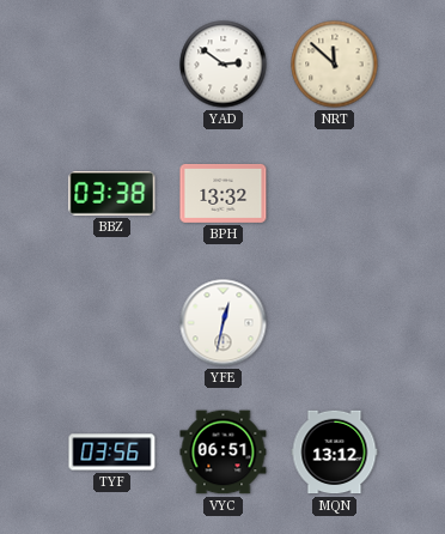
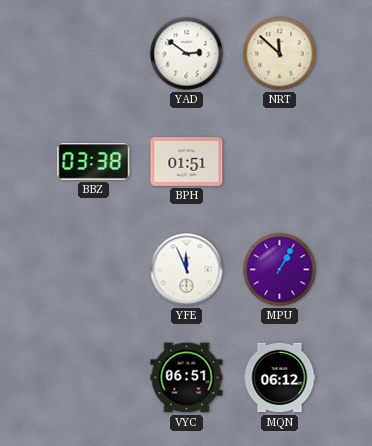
BPH: 13:32 -> 01:51 (187, 161)
YFE: 12:32 -> 11:56 (187, 270)
MPU: none -> 1:05 (280, 270)
TYF: 03:56 -> none (112, 453)
MQN: 13:12 -> 06:12 (280, 378)
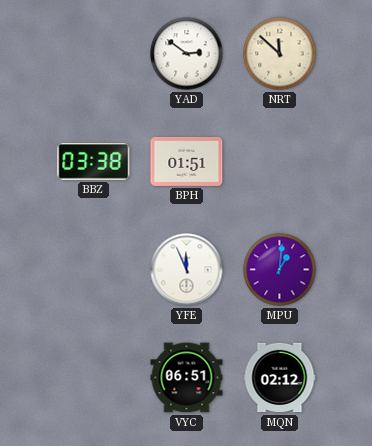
MPU: 1:05 -> 1:01 (280, 270)
MQN: 06:12 -> 02:12 (280, 378)
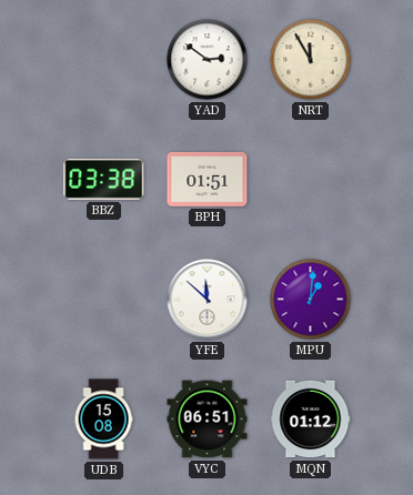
NRT: 11:52 -> 11:55 (311, 60)
YFE: 11:56 -> 11:52 (208, 300)
UDB: none -> 15:08 (103, 420)
MQN: 02:12 -> 01:12 (311, 420)
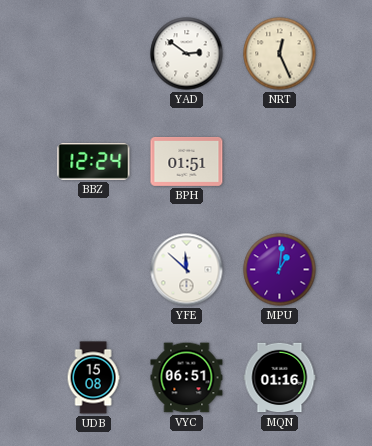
NRT: 11:55 -> 12:26 (280, 54)
BBZ: 03:38 -> 12:24 (94, 162)
MQN: 01:12 -> 01:16 (280, 378)
